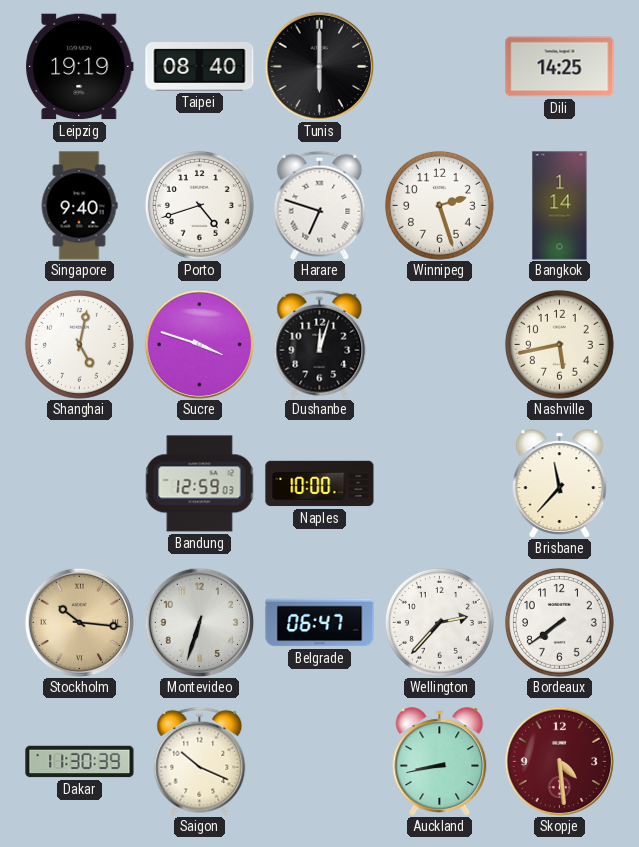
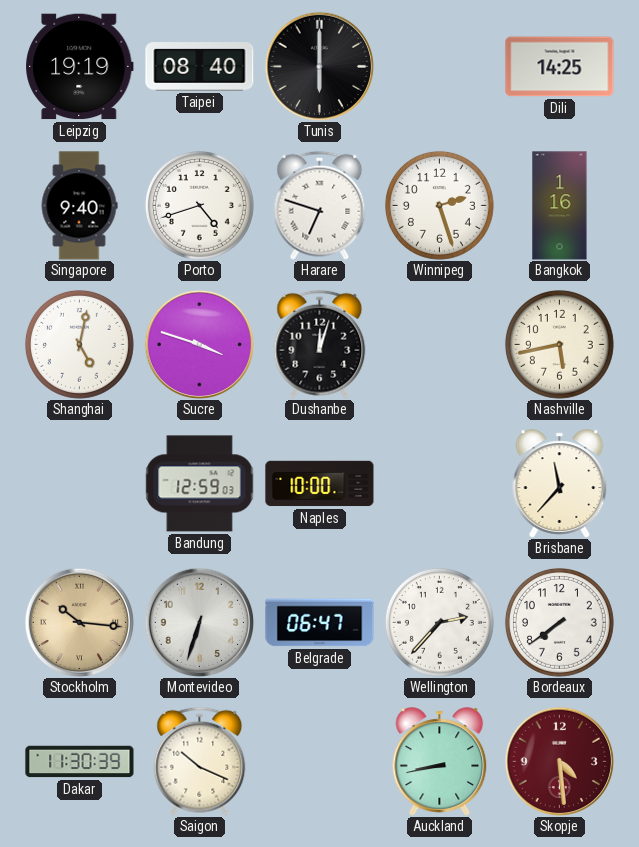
Bangkok: 1:14 -> 1:16 (560, 206)
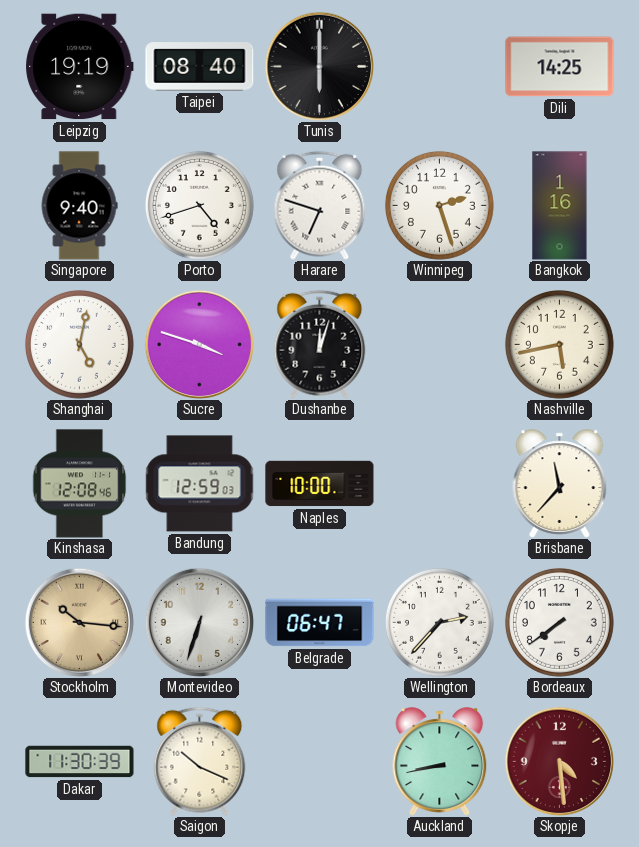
Kinshasa: none -> 12:08 (80, 484)
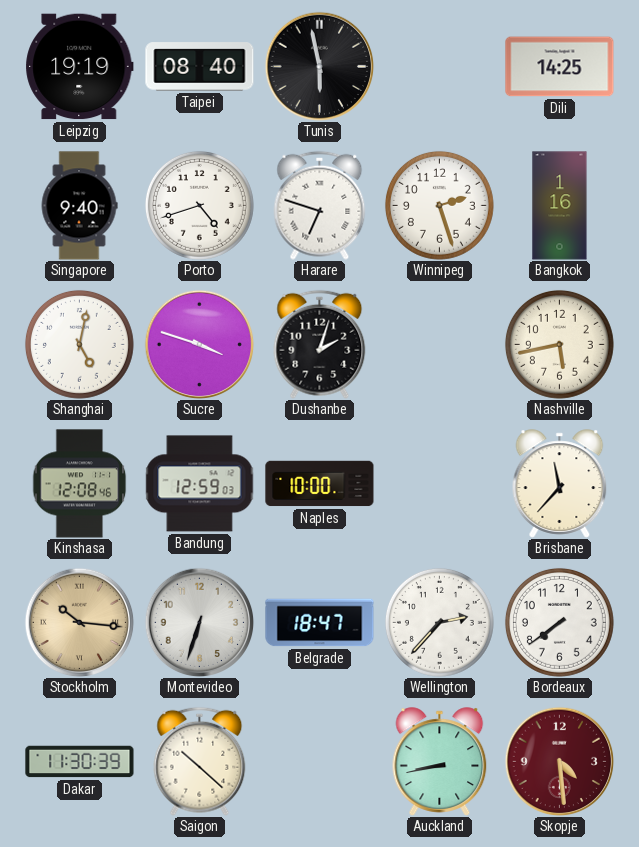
Tunis: 6:00 -> 5:58 (319, 66)
Dushanbe: 12:03 -> 2:03 (320, 344)
Belgrade: 06:47 -> 18:47 (320, 623)
Saigon: 10:19 -> 10:22 (200, 761)
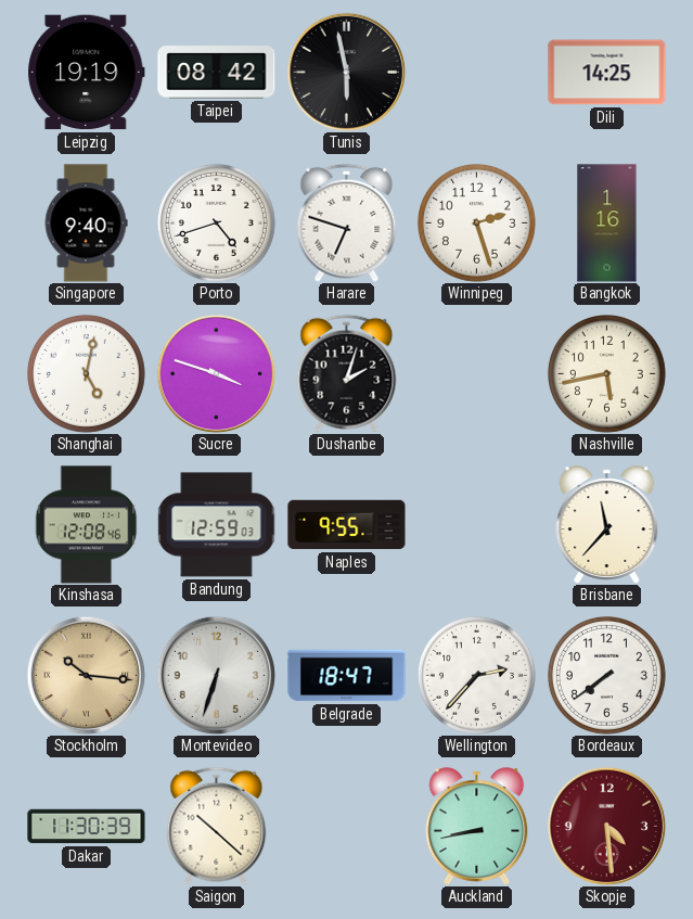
Taipei: 08:40 -> 08:42 (217, 73)
Naples: 10:00 -> 9:55 (347, 525)
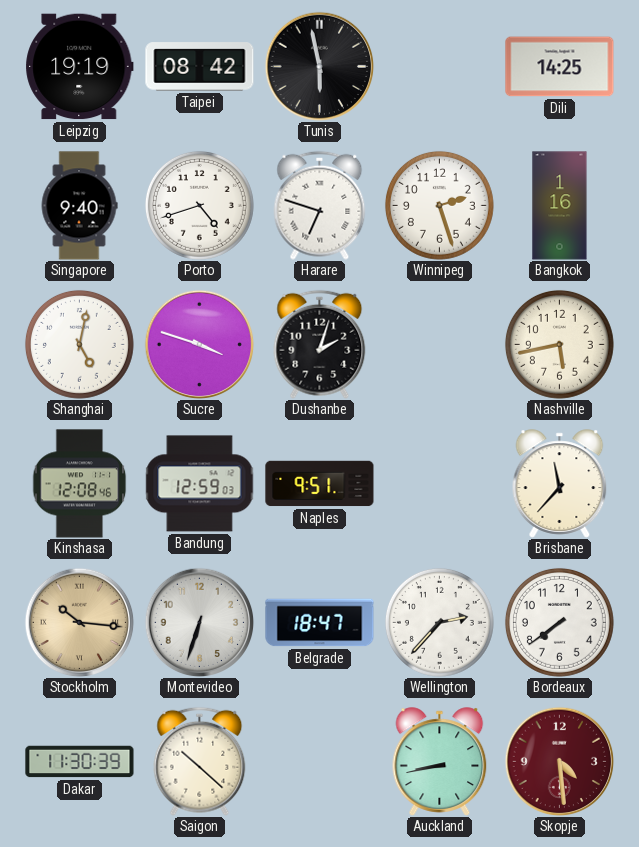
Naples: 9:55 -> 9:51 (320, 484)
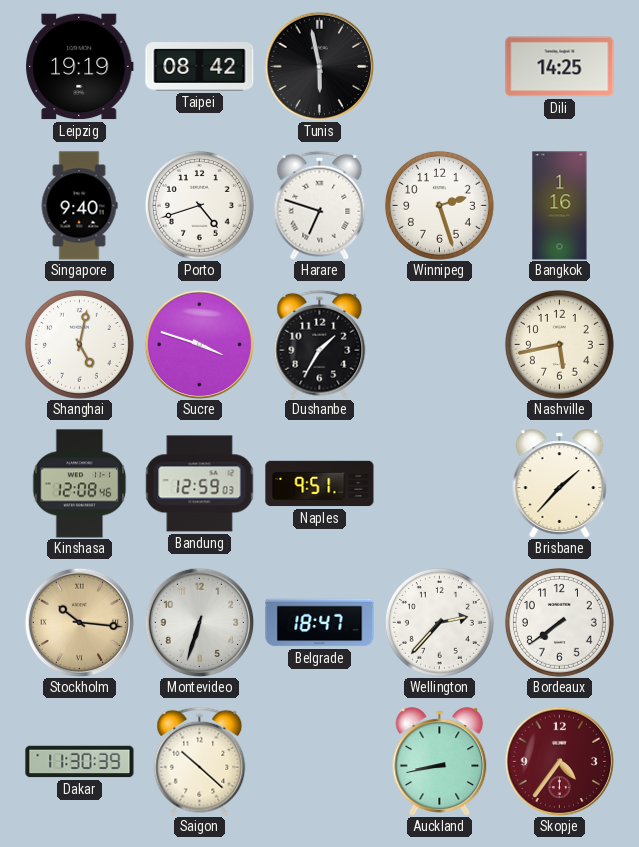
Dushanbe: 2:03 -> 1:35 (320, 344)
Brisbane: 11:37 -> 1:37 (560, 484)
Skopje: 4:29 -> 4:36 (559, 761)
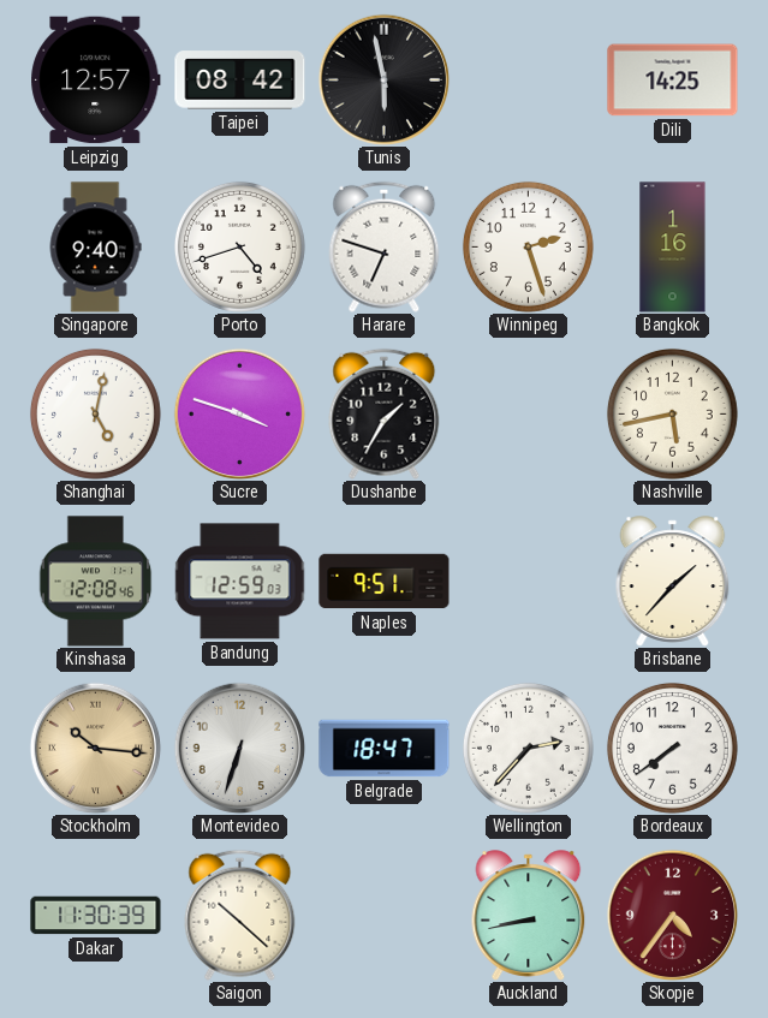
Leipzig: 19:19 -> 12:57 (96, 81)
